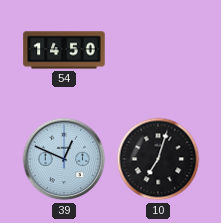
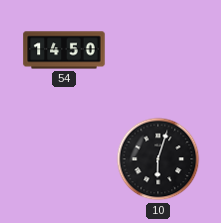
39: 12:49 -> none (64, 159)
10: 7:03 -> 6:03 (158, 159)
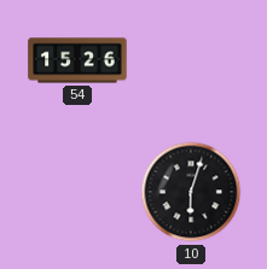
54: 14:50 -> 15:26 (77, 60)
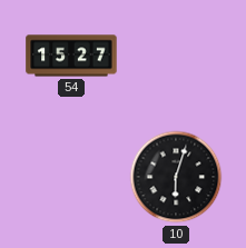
54: 15:26 -> 15:27 (71, 56)
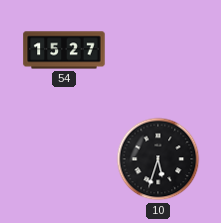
10: 6:03 -> 5:33 (158, 159)
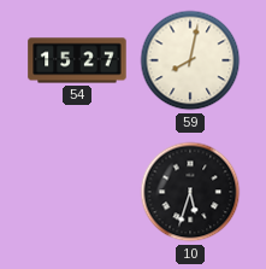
59: none -> 8:02 (190, 60)
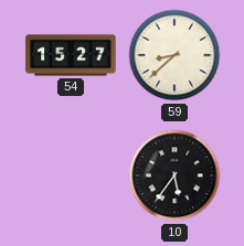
59: 8:02 -> 8:38 (174, 55)
10: 5:33 -> 5:36 (174, 175)
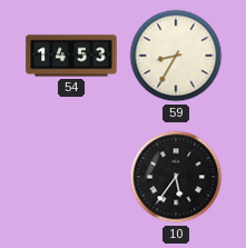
54: 15:27 -> 14:53 (71, 56)
59: 8:38 -> 8:35 (176, 56)
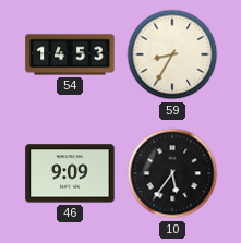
46: none -> 9:09 (70, 173)
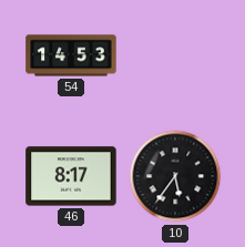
59: 8:35 -> none (172, 54)
46: 9:09 -> 8:17 (71, 176)
